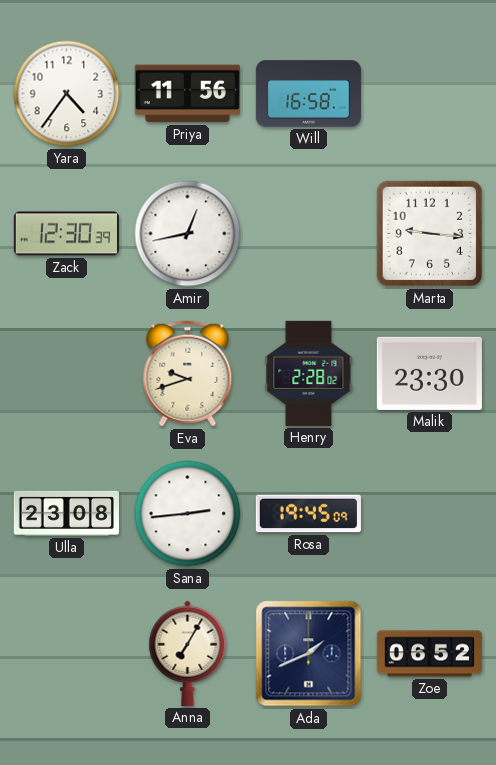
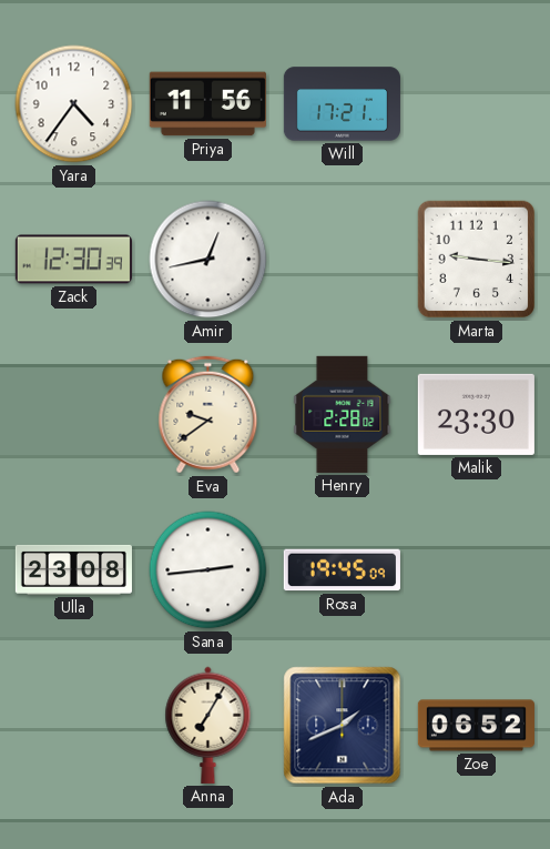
Will: 16:58 -> 17:21 (342, 104)
Eva: 9:42 -> 9:39 (208, 415)
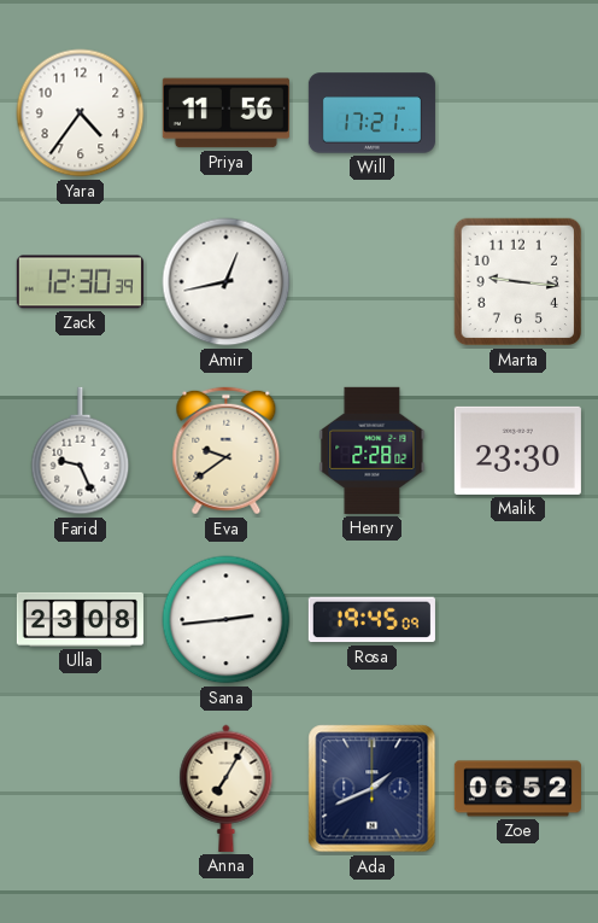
Farid: none -> 9:26 (81, 451)
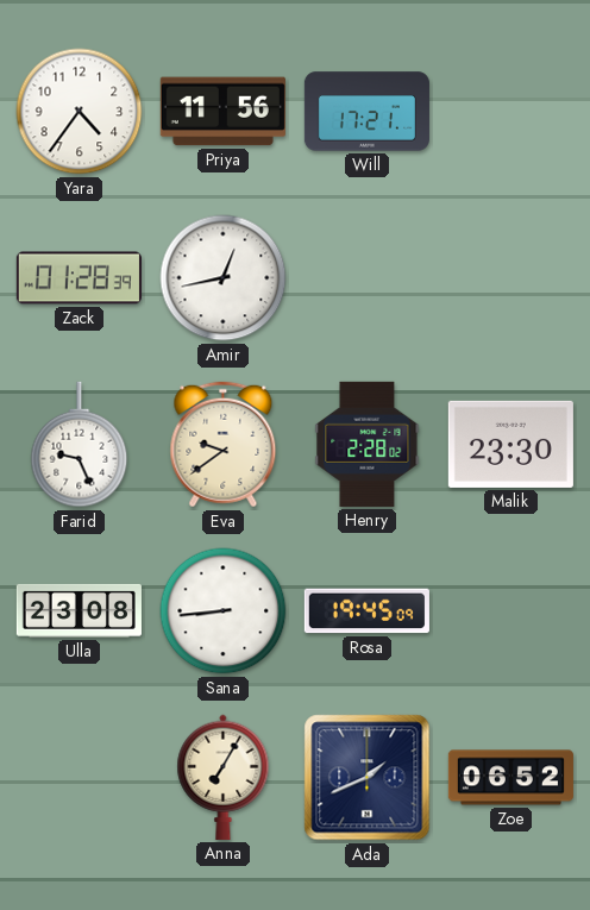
Zack: 12:30 -> 01:28 (79, 278)
Marta: 9:16 -> none (518, 282)
Sana: 2:44 -> 8:44 (224, 611)
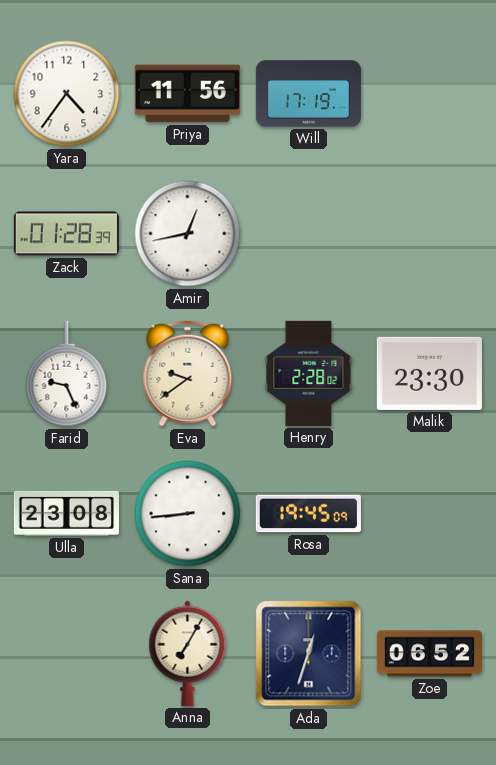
Will: 17:21 -> 17:19 (308, 94)
Ada: 1:41 -> 12:33 (309, 654)
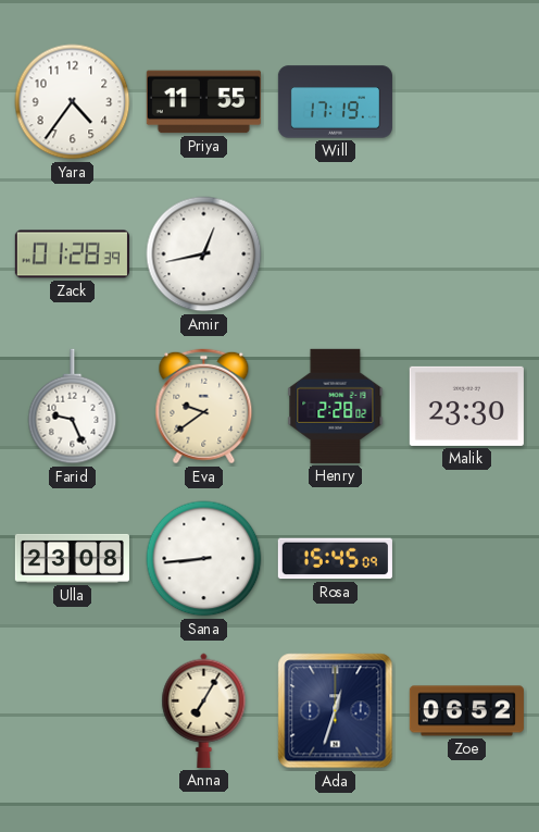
Priya: 11:56 -> 11:55 (203, 102)
Rosa: 19:45 -> 15:45 (335, 559)
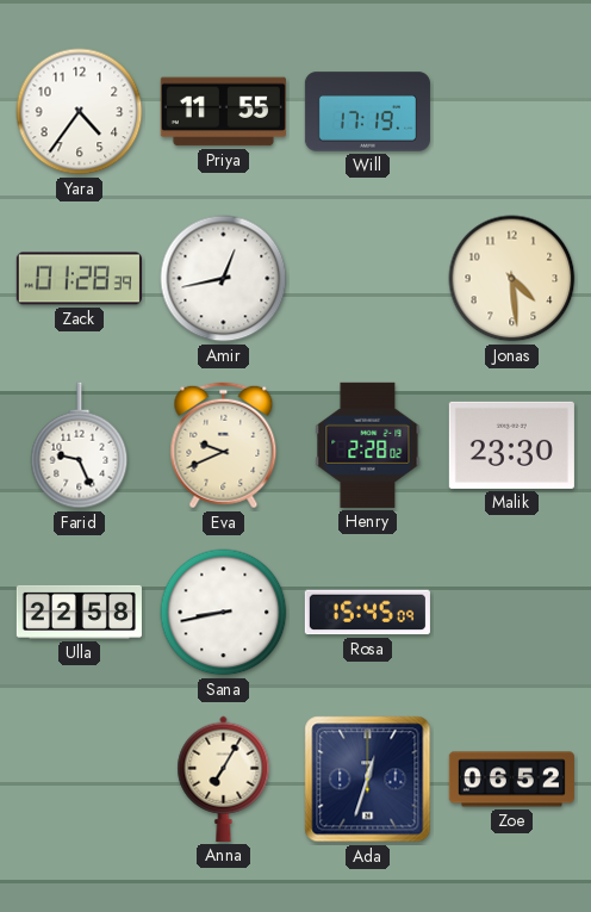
Jonas: none -> 4:29 (512, 279)
Eva: 9:39 -> 9:41 (224, 446)
Ulla: 23:08 -> 22:58 (79, 612)
Sana: 8:44 -> 8:43 (224, 613)
